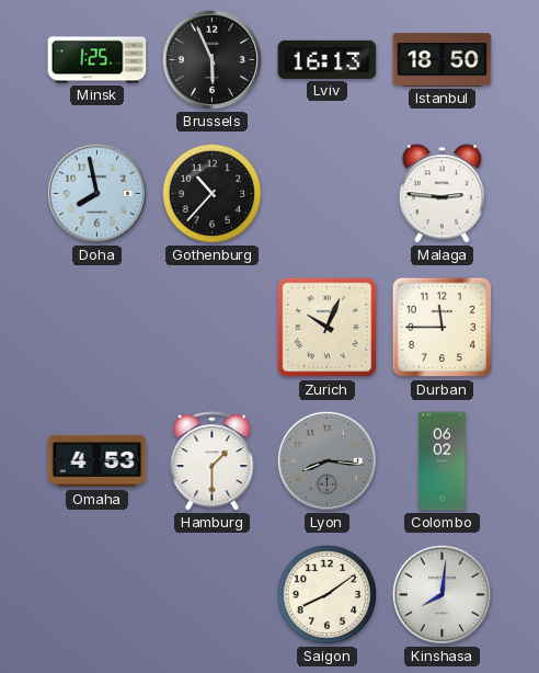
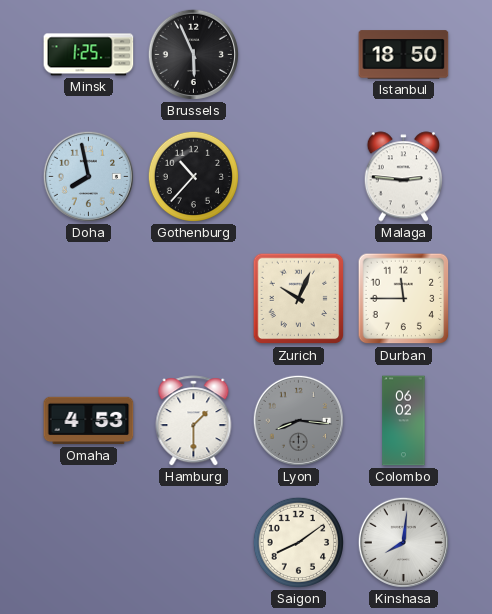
Lviv: 16:13 -> none (328, 59)
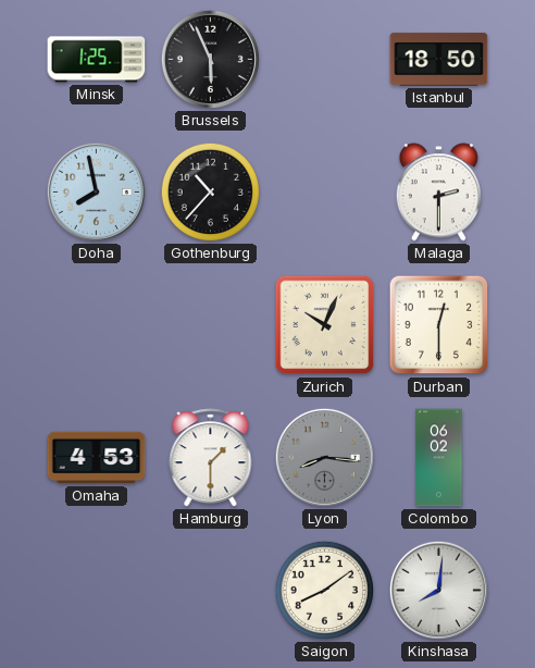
Malaga: 2:46 -> 2:30 (438, 193)
Durban: 11:45 -> 12:30 (439, 325)
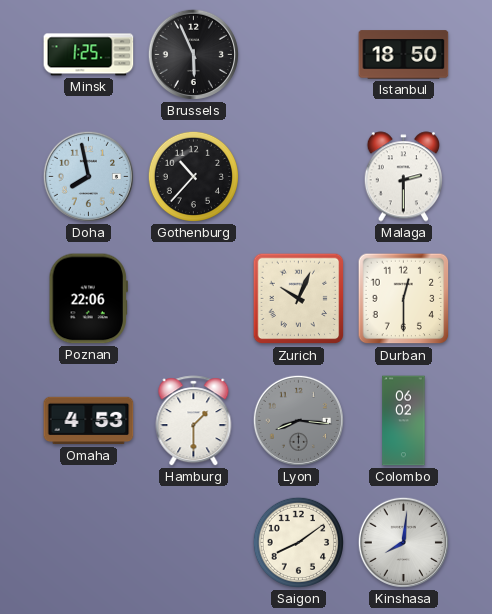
Poznan: none -> 22:06 (88, 299)
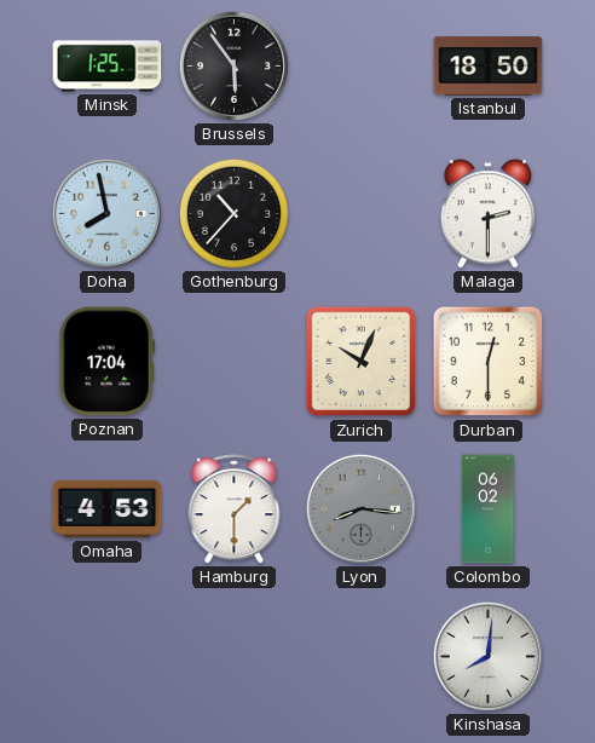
Brussels: 5:56 -> 5:54 (233, 65)
Poznan: 22:06 -> 17:04 (106, 362)
Saigon: 8:09 -> none (298, 542)
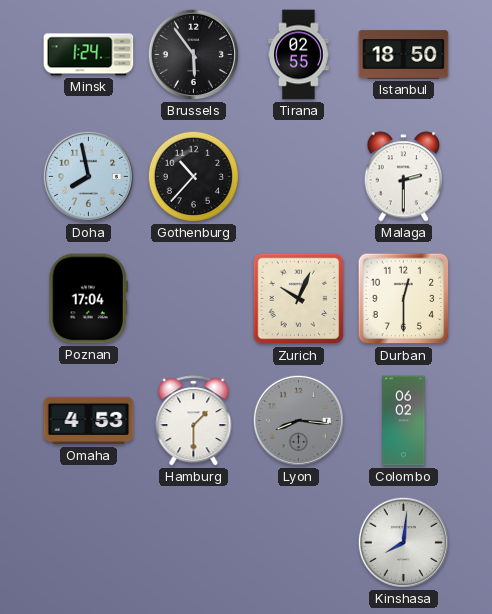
Minsk: 1:25 -> 1:24 (89, 55)
Tirana: none -> 02:55 (299, 55)
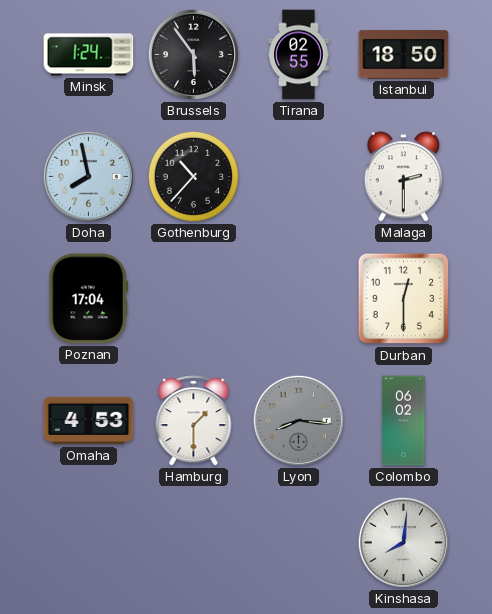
Zurich: 10:04 -> none (299, 299)
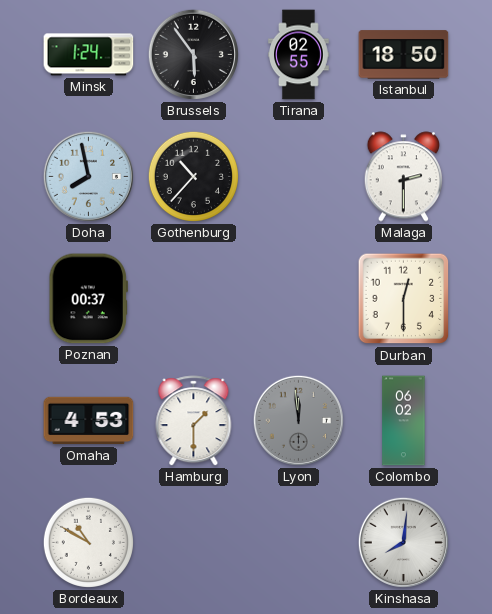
Poznan: 17:04 -> 00:37 (88, 299)
Lyon: 8:16 -> 11:59 (298, 420)
Bordeaux: none -> 10:50 (88, 542)
